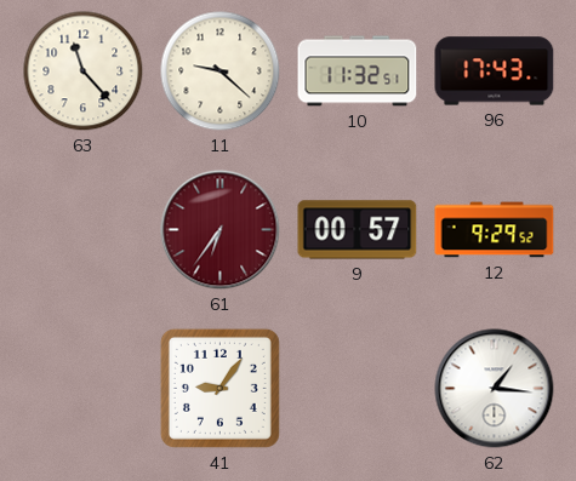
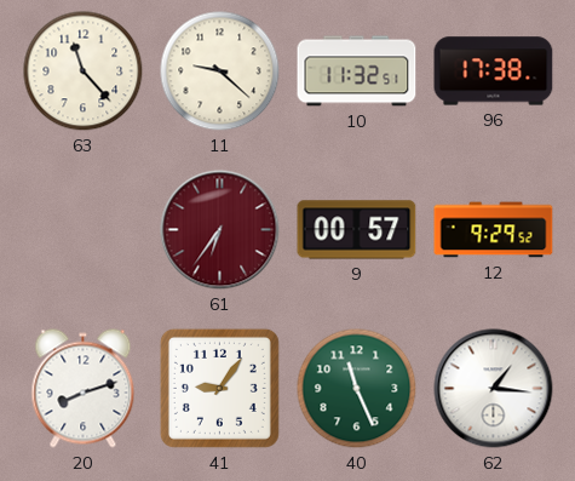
96: 17:43 -> 17:38 (494, 71)
20: none -> 8:12 (84, 389)
40: none -> 11:26 (357, 389)
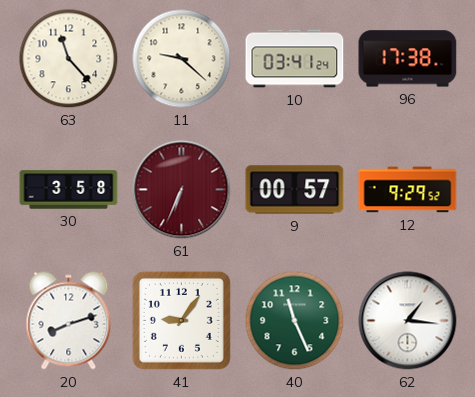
10: 11:32 -> 03:41 (295, 59)
30: none -> 3:58 (69, 190)
61: 6:36 -> 6:34 (182, 190)
